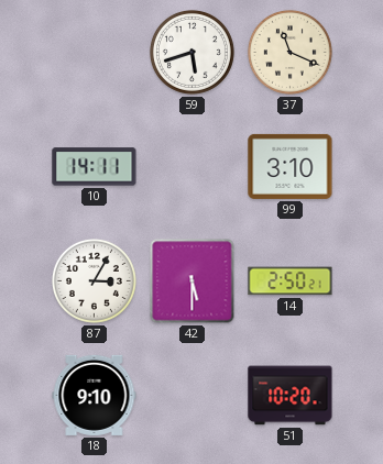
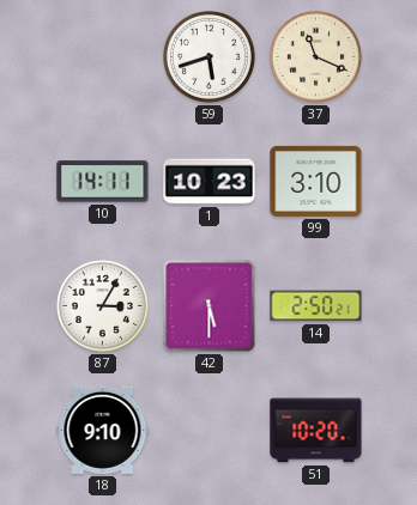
1: none -> 10:23 (210, 182)
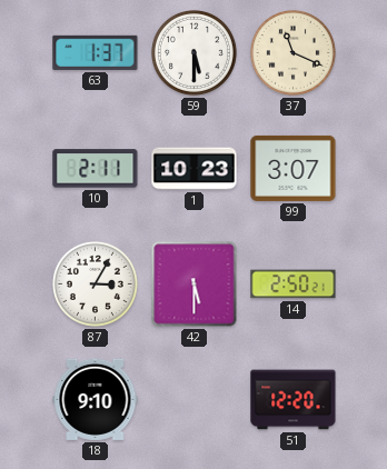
63: none -> 1:37 (96, 52)
59: 5:42 -> 5:30 (193, 52)
10: 14:11 -> 2:11 (96, 169)
99: 3:10 -> 3:07 (294, 168)
51: 10:20 -> 12:20 (294, 400)
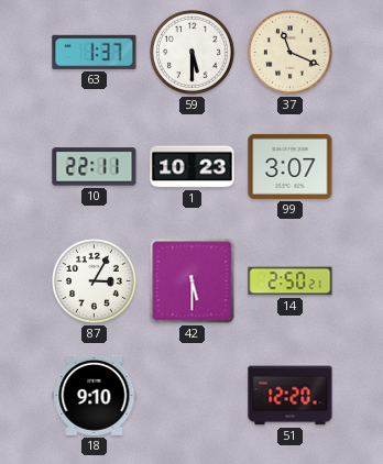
10: 2:11 -> 22:11 (95, 167)
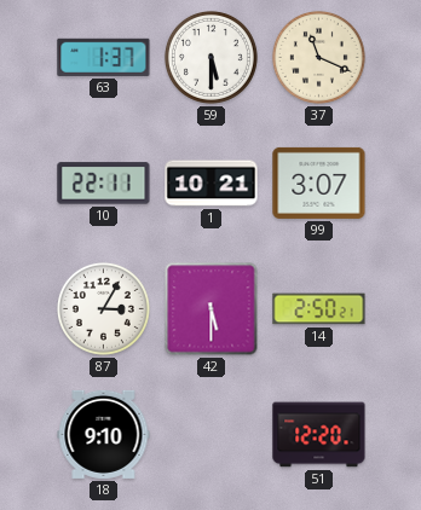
1: 10:23 -> 10:21 (212, 184)
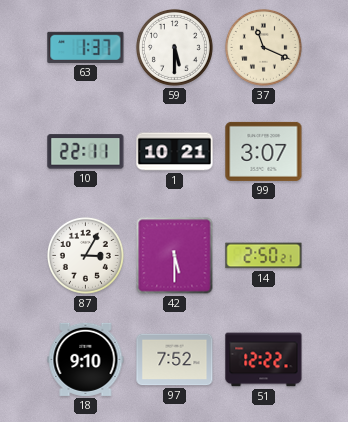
97: none -> 7:52 (175, 360)
51: 12:20 -> 12:22 (264, 360)
